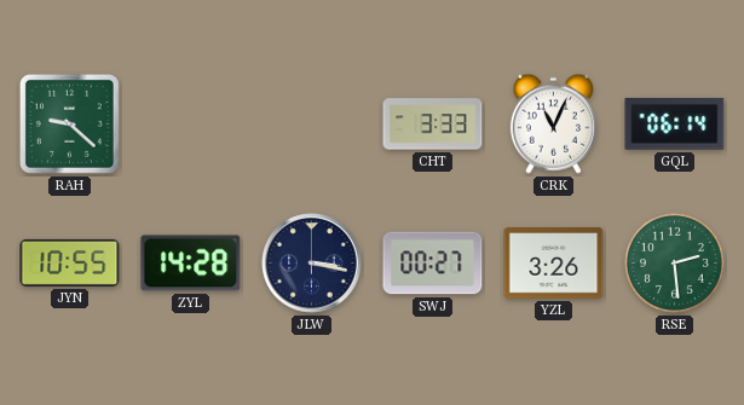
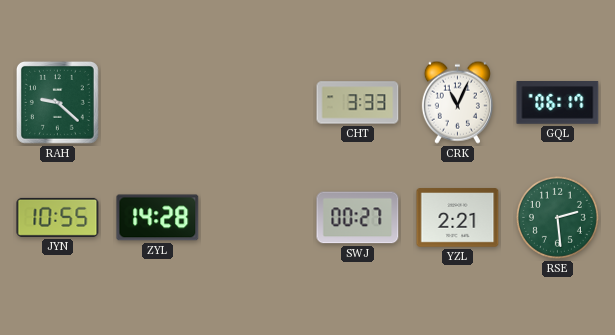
GQL: 06:14 -> 06:17 (558, 103)
JLW: 3:17 -> none (312, 264)
YZL: 3:26 -> 2:21 (458, 218)
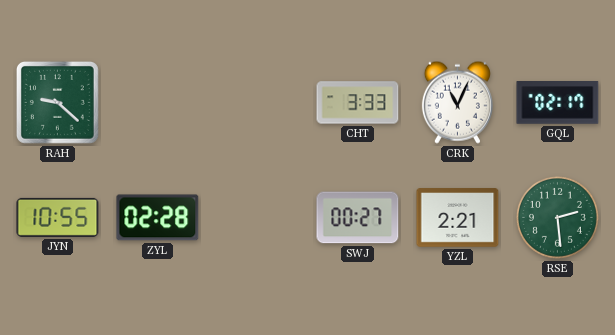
GQL: 06:17 -> 02:17 (558, 103)
ZYL: 14:28 -> 02:28 (158, 218)
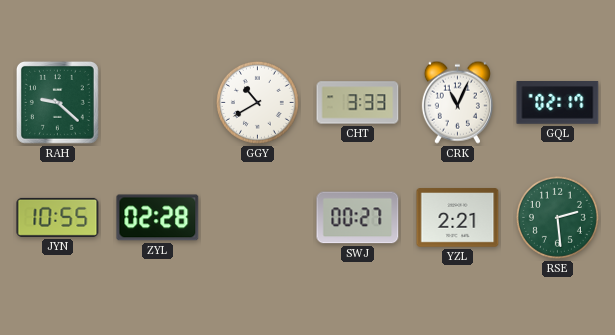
GGY: none -> 10:40 (257, 102)
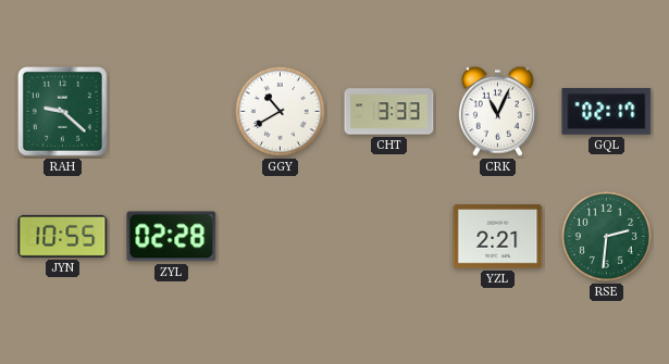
SWJ: 00:27 -> none (358, 218)
RSE: 2:29 -> 2:31 (606, 236)
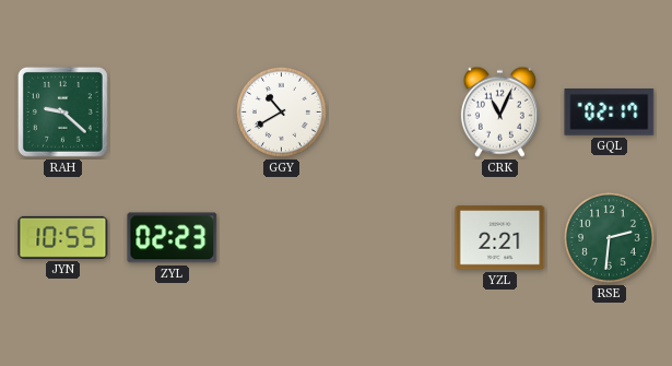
CHT: 3:33 -> none (389, 112)
ZYL: 02:28 -> 02:23 (173, 238)
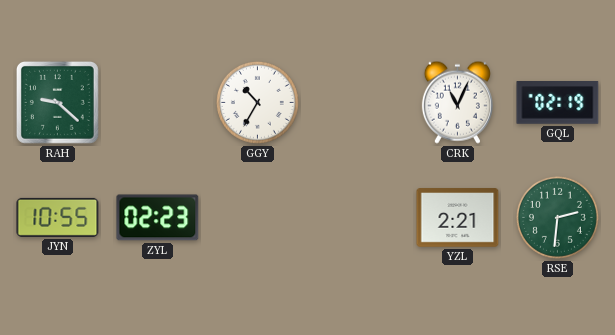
GGY: 10:40 -> 10:35 (257, 102)
GQL: 02:17 -> 02:19 (558, 103)
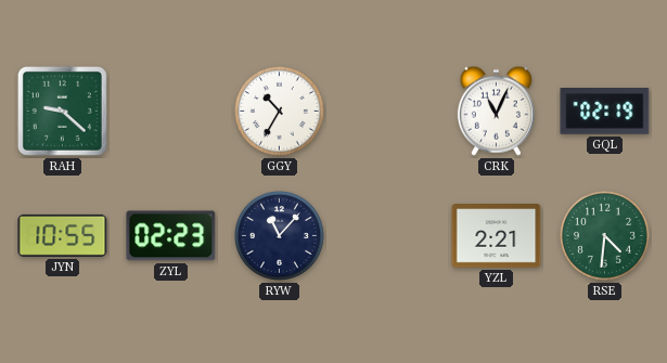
RYW: none -> 11:07 (279, 235)
RSE: 2:31 -> 4:31 (604, 235)
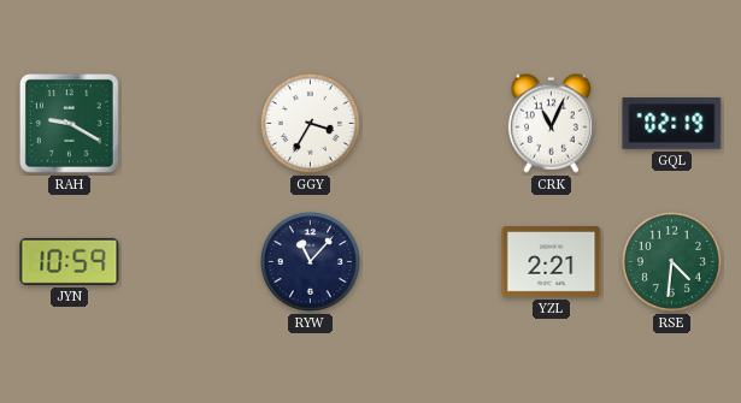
RAH: 9:22 -> 9:20 (69, 123)
GGY: 10:35 -> 3:35 (310, 123)
JYN: 10:55 -> 10:59 (70, 261)
ZYL: 02:23 -> none (171, 236)
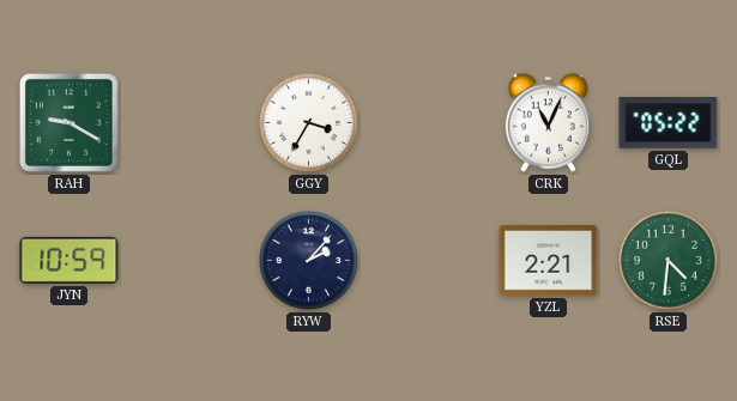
GQL: 02:19 -> 05:22 (669, 123)
RYW: 11:07 -> 2:07 (308, 260)
